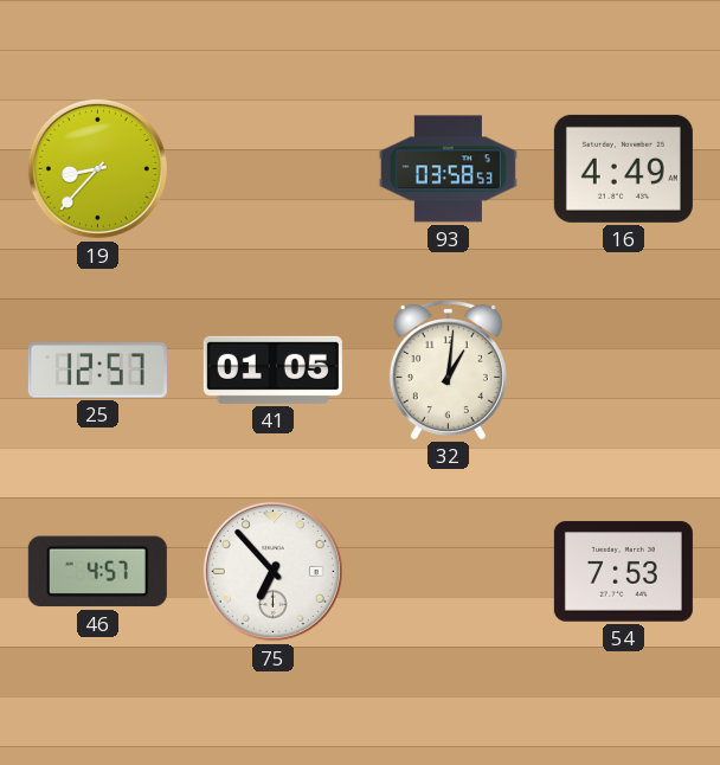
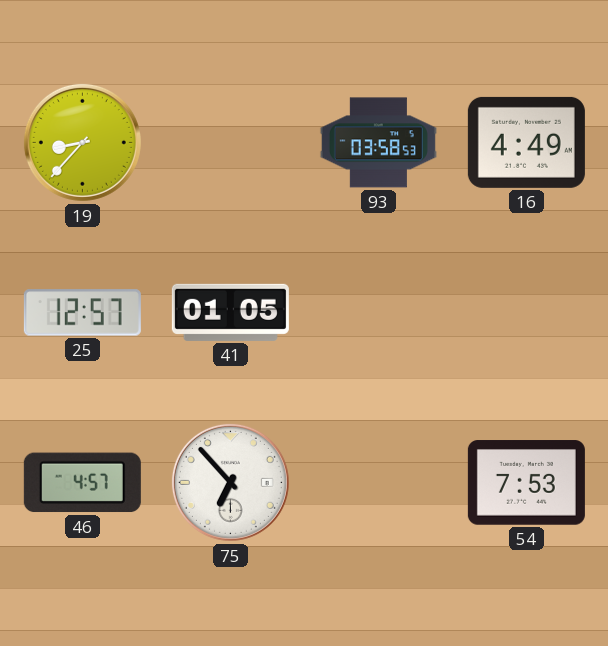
32: 1:01 -> none (448, 369)
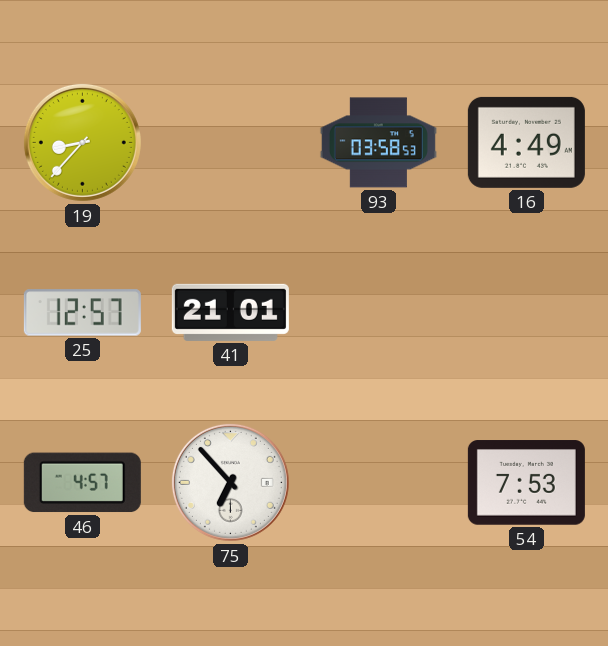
41: 01:05 -> 21:01 (230, 312)
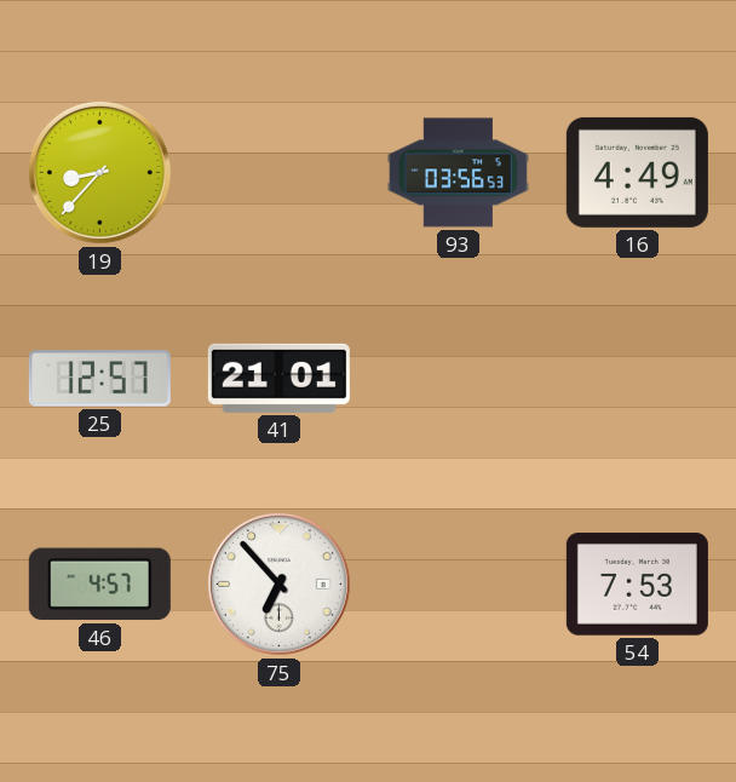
93: 03:58 -> 03:56 (458, 173)
